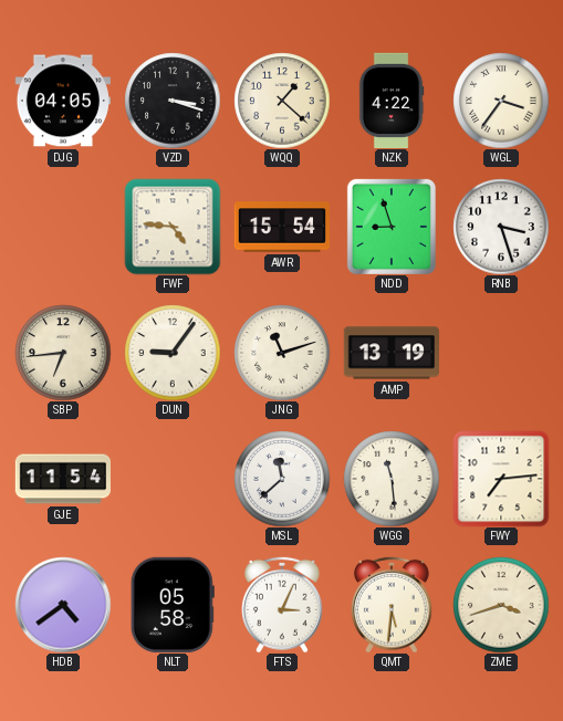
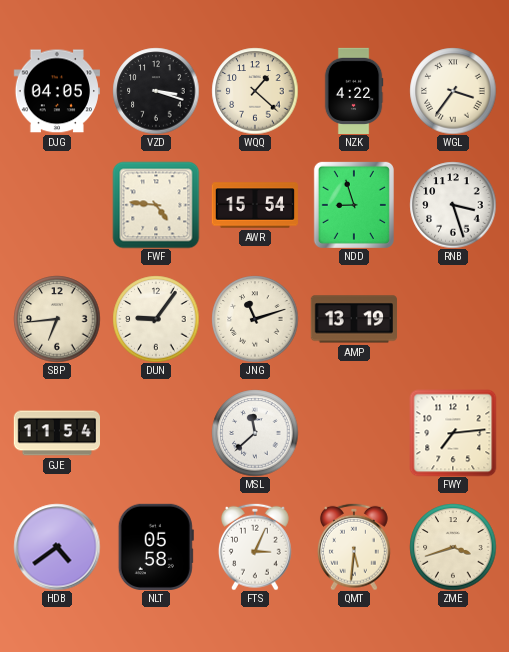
WGG: 11:29 -> none (392, 479)
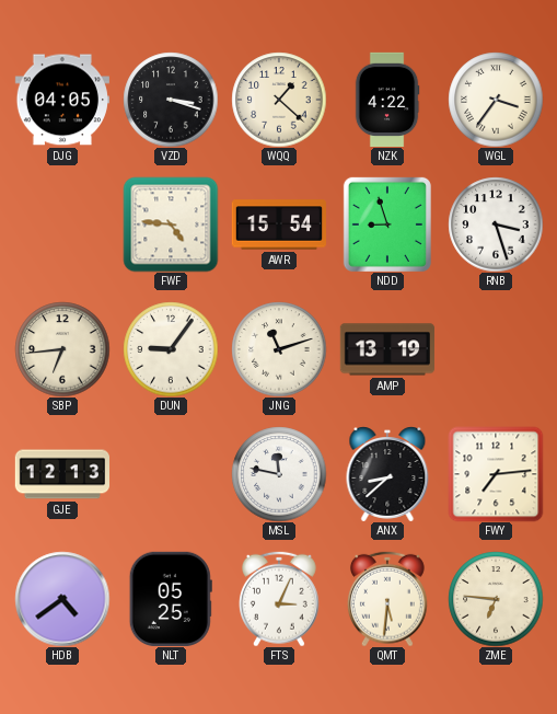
GJE: 11:54 -> 12:13 (61, 474)
MSL: 11:38 -> 11:47 (279, 474)
ANX: none -> 8:38 (387, 474)
NLT: 05:58 -> 05:25 (171, 599)
ZME: 3:42 -> 6:46 (496, 599)
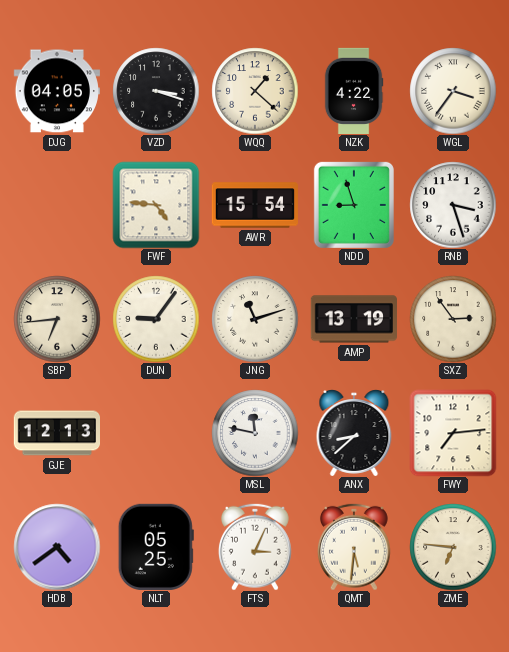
SXZ: none -> 2:54 (453, 319)
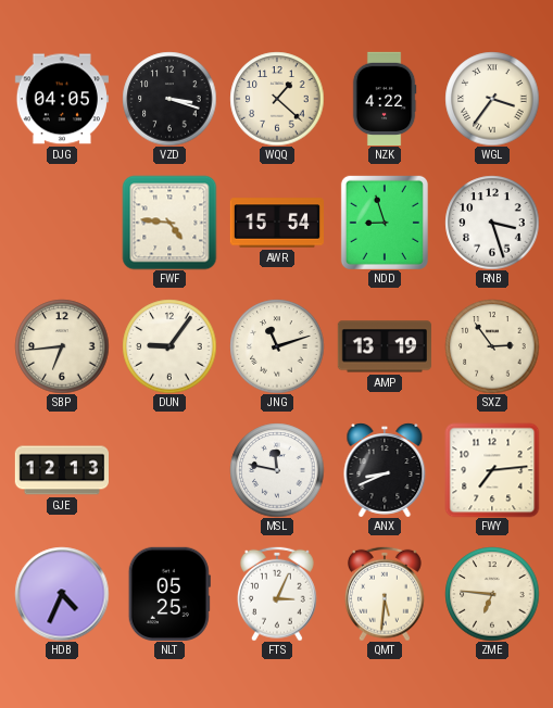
ANX: 8:38 -> 8:41 (385, 470)
HDB: 4:39 -> 4:34 (62, 594)
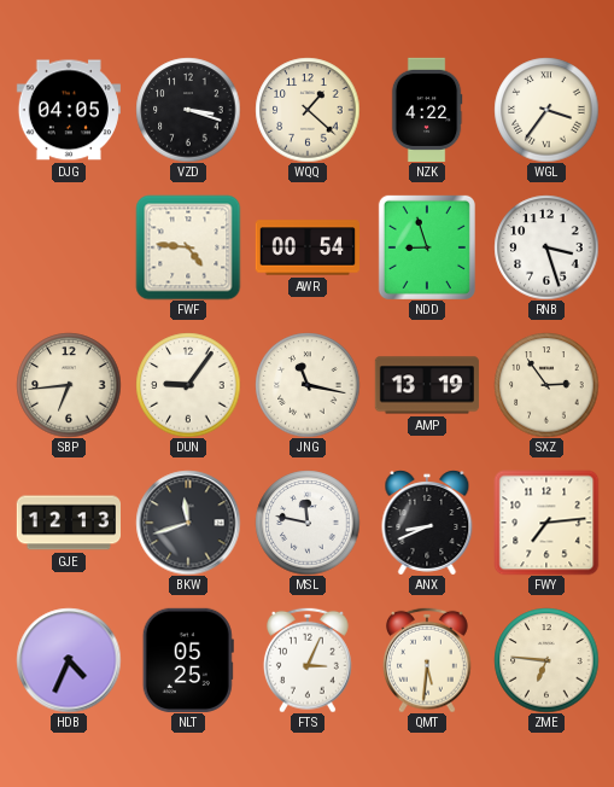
AWR: 15:54 -> 00:54 (306, 247)
JNG: 11:12 -> 11:17 (308, 385)
BKW: none -> 11:42 (188, 523)
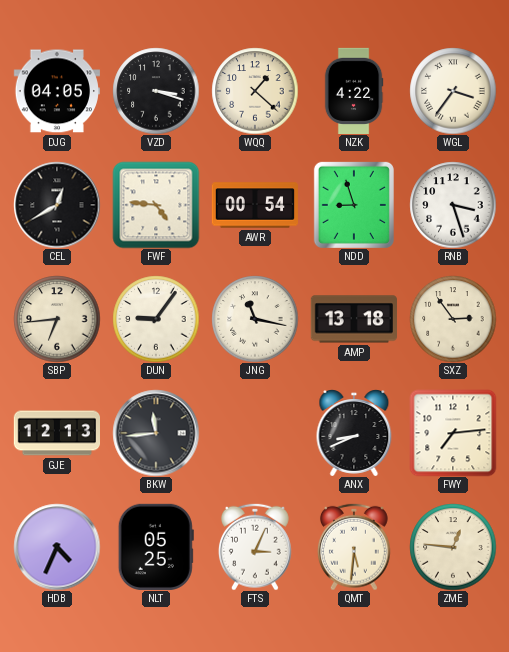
CEL: none -> 12:40 (57, 205)
AMP: 13:19 -> 13:18 (353, 319)
BKW: 11:42 -> 11:44 (156, 433)
MSL: 11:47 -> none (308, 523)
ZME: 6:46 -> 12:46 (453, 547)
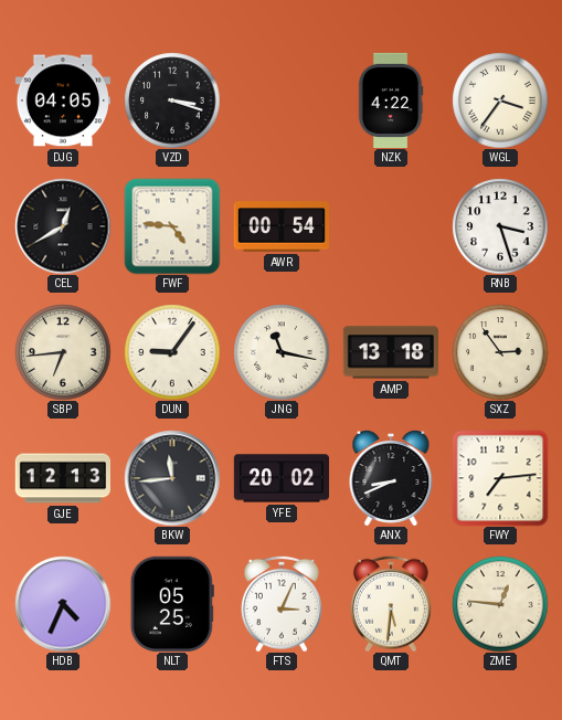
WQQ: 1:22 -> none (255, 91)
NDD: 8:57 -> none (354, 205)
YFE: none -> 20:02 (280, 478)
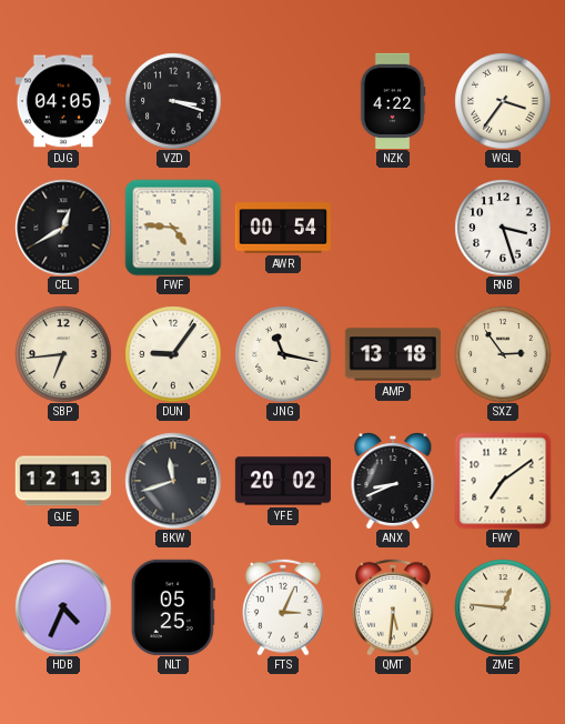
BKW: 11:44 -> 11:42 (173, 481)
FWY: 7:14 -> 7:09 (503, 481)
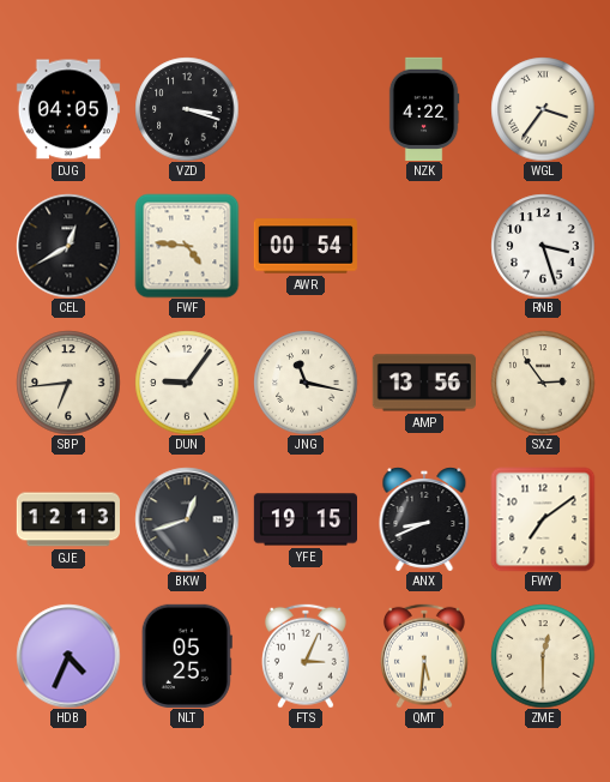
AMP: 13:18 -> 13:56 (423, 383)
BKW: 11:42 -> 12:42 (187, 519)
YFE: 20:02 -> 19:15 (304, 519)
ZME: 12:46 -> 12:30 (543, 656)
